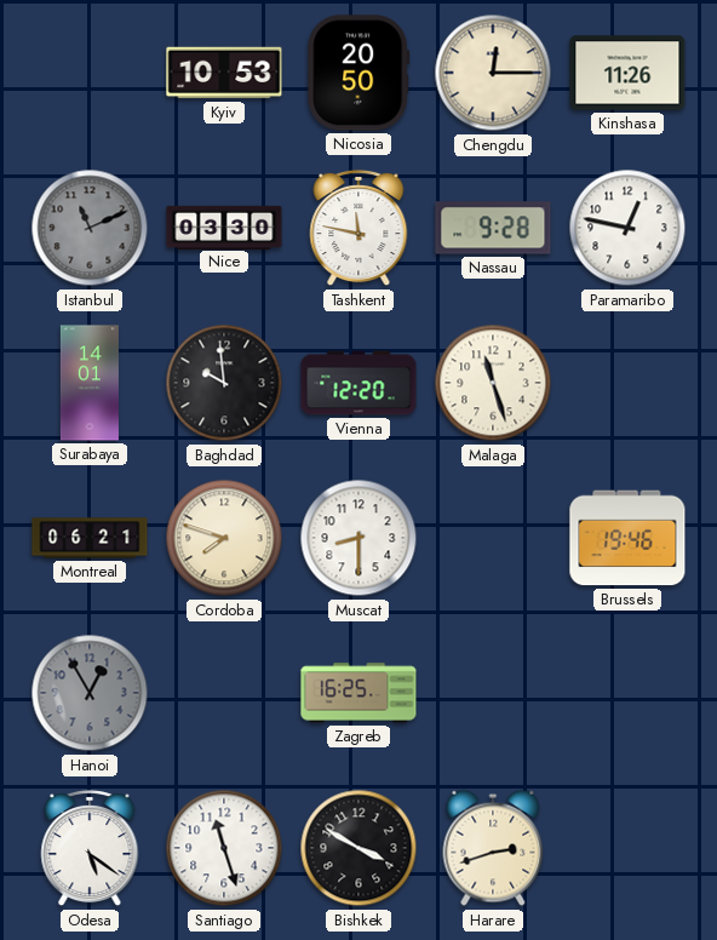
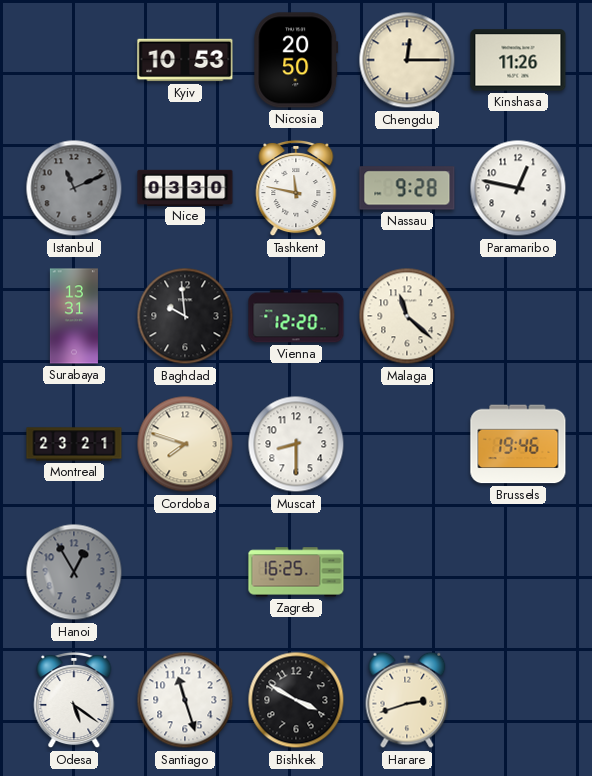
Surabaya: 14:01 -> 13:31 (74, 316)
Malaga: 11:27 -> 11:22 (407, 316)
Montreal: 06:21 -> 23:21 (74, 444)
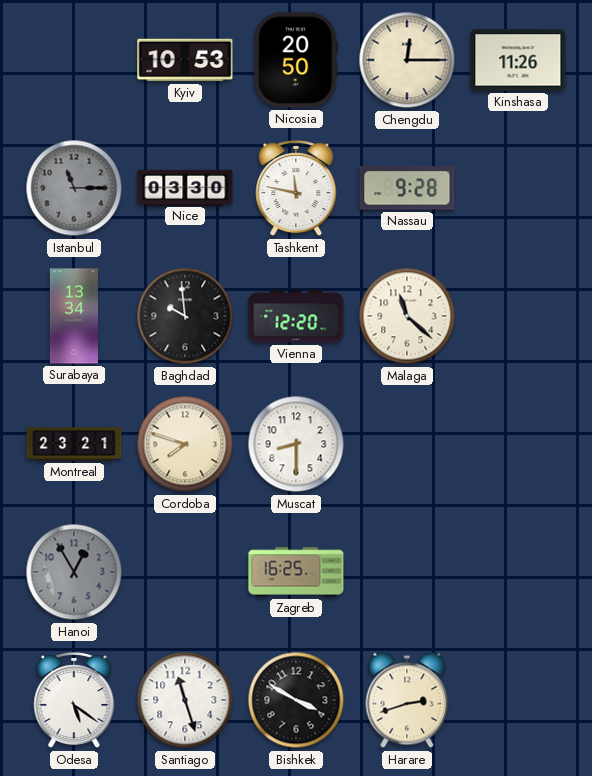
Istanbul: 11:11 -> 11:15 (74, 188)
Paramaribo: 12:47 -> none (518, 188)
Surabaya: 13:31 -> 13:34 (74, 316)
Brussels: 19:46 -> none (518, 444)
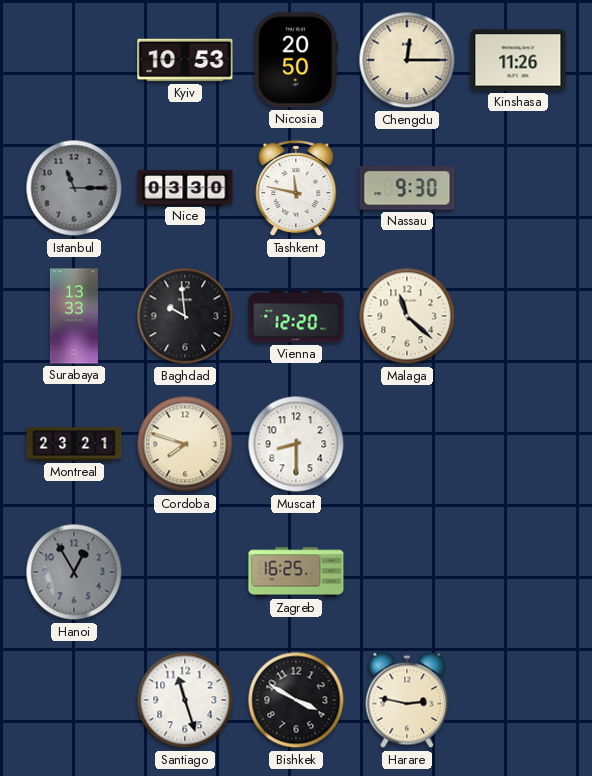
Nassau: 9:28 -> 9:30 (407, 188)
Surabaya: 13:34 -> 13:33 (74, 316)
Odesa: 5:21 -> none (74, 700)
Harare: 2:42 -> 2:47 (407, 700)
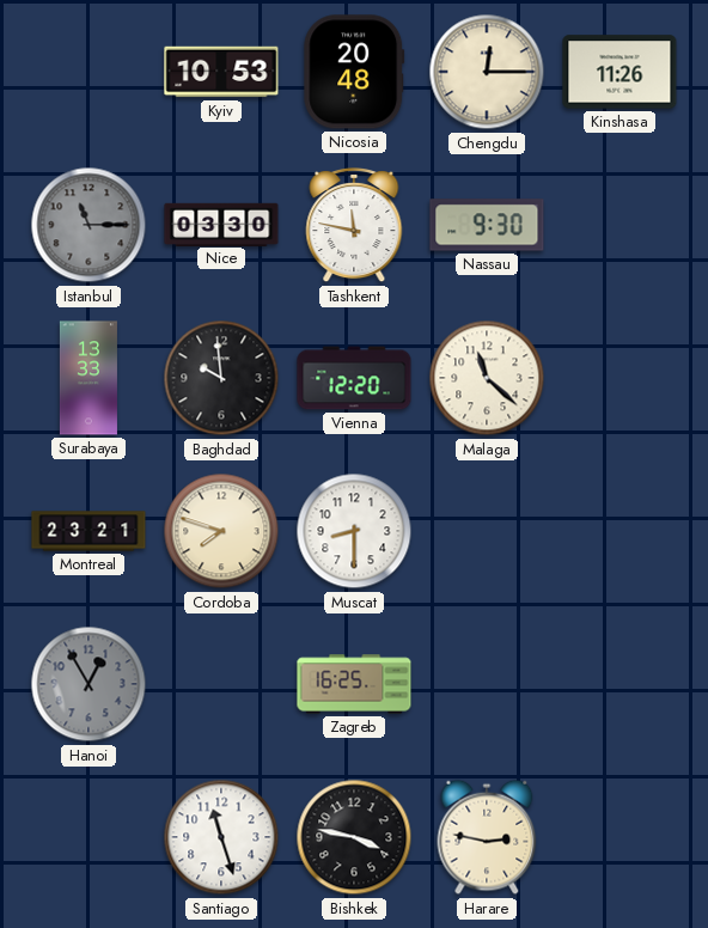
Nicosia: 20:50 -> 20:48 (354, 72)
Bishkek: 3:50 -> 3:47 (354, 837)
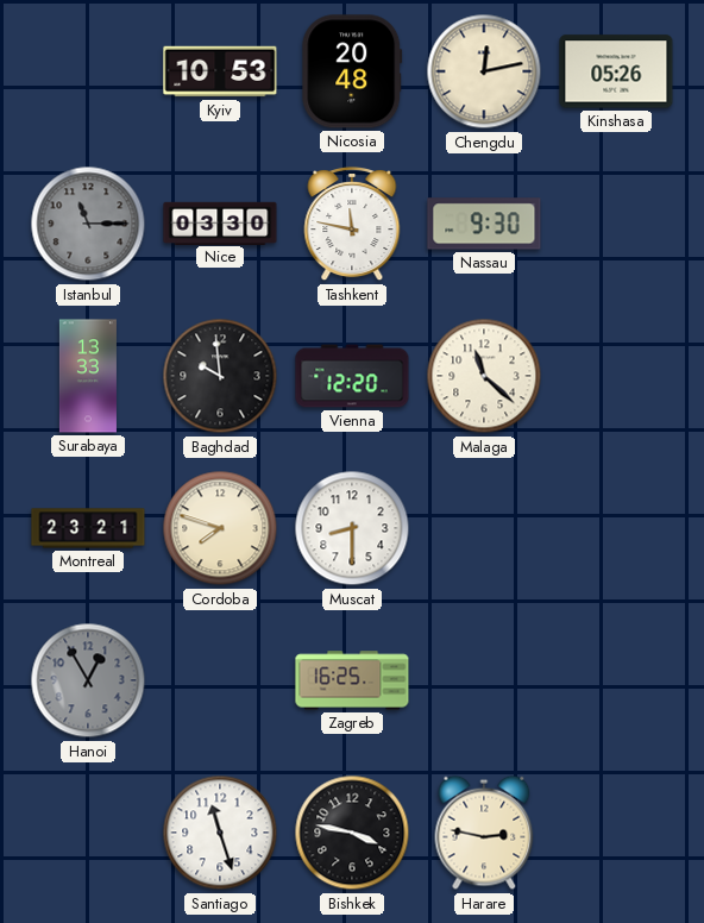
Chengdu: 12:15 -> 12:13 (484, 71)
Kinshasa: 11:26 -> 05:26 (616, 71)
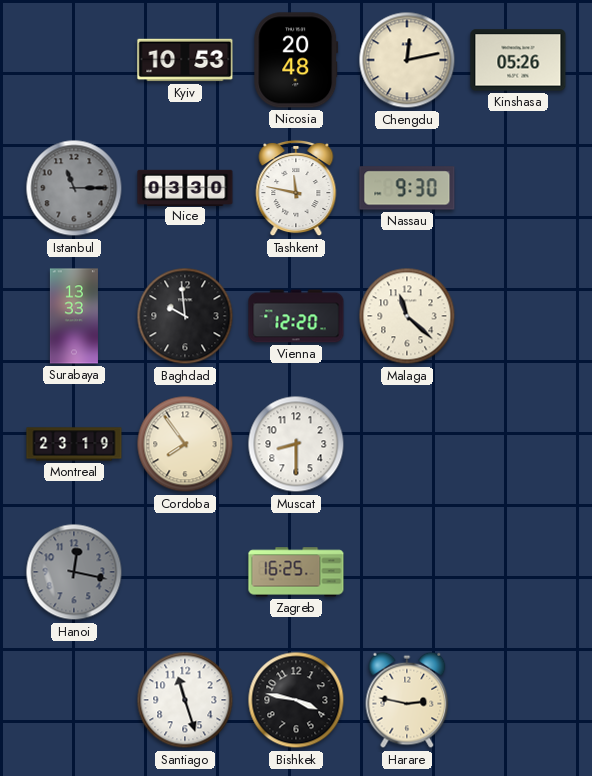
Montreal: 23:21 -> 23:19 (74, 444)
Cordoba: 7:48 -> 7:54 (185, 444)
Hanoi: 12:55 -> 12:17 (74, 572)
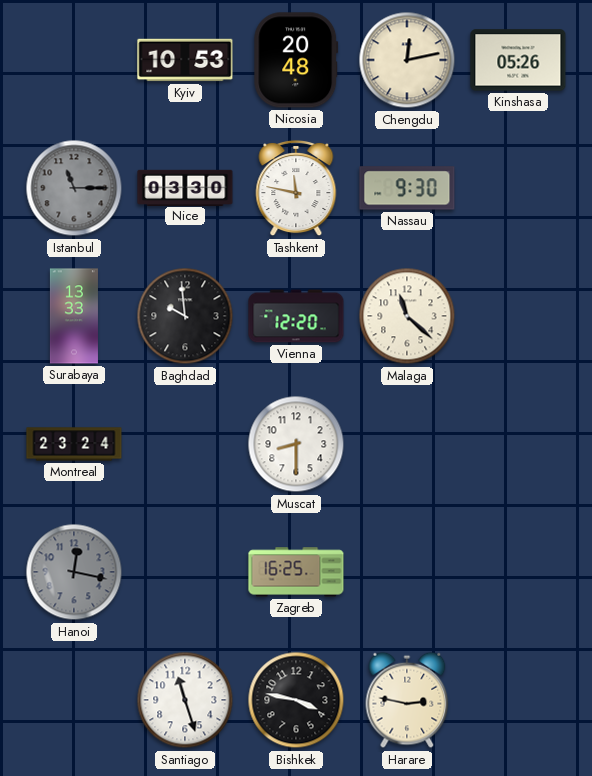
Montreal: 23:19 -> 23:24 (74, 444)
Cordoba: 7:54 -> none (185, 444)
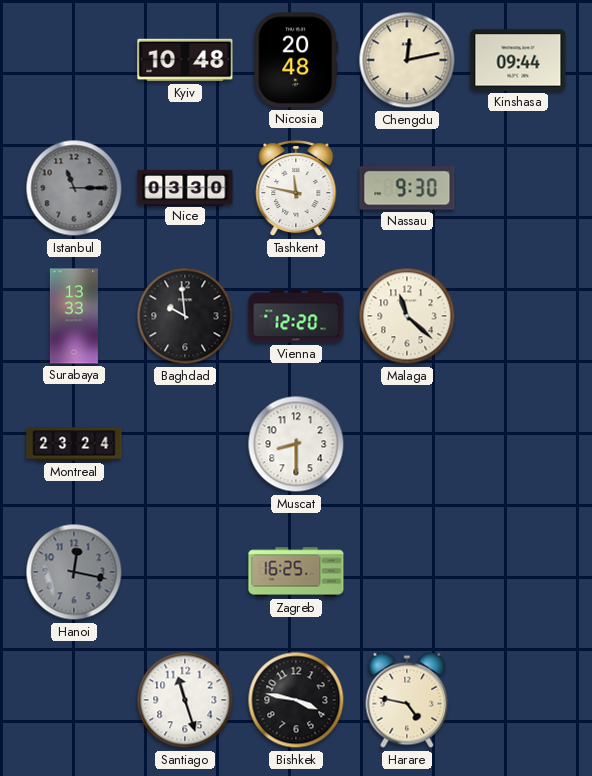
Kyiv: 10:53 -> 10:48 (185, 60)
Kinshasa: 05:26 -> 09:44 (518, 60)
Harare: 2:47 -> 4:47 (407, 700)
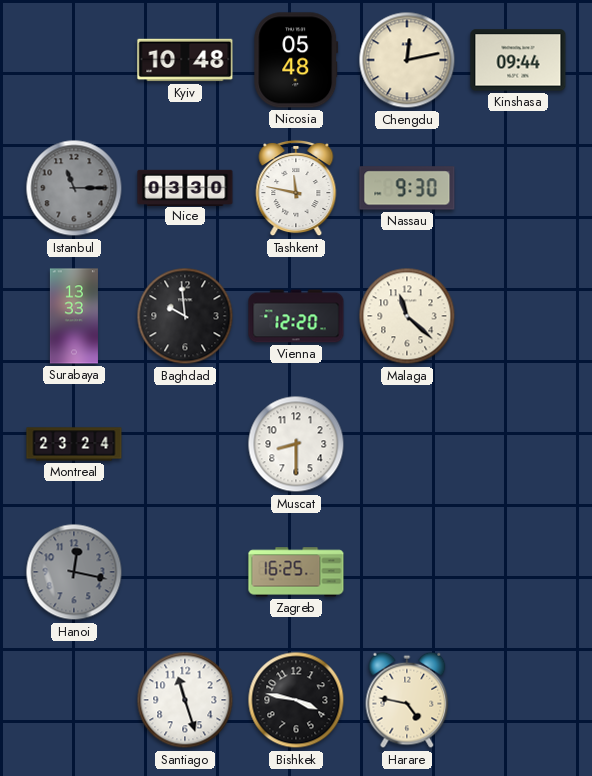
Nicosia: 20:48 -> 05:48 (296, 60)
